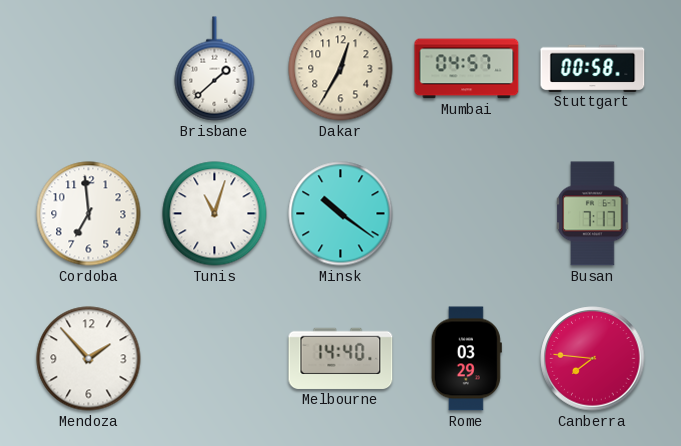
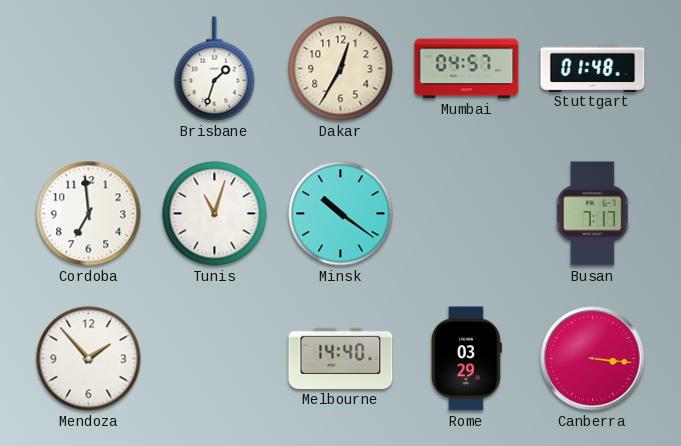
Brisbane: 1:38 -> 1:33 (215, 69)
Stuttgart: 00:58 -> 01:48 (593, 68)
Canberra: 7:46 -> 3:16 (593, 359)
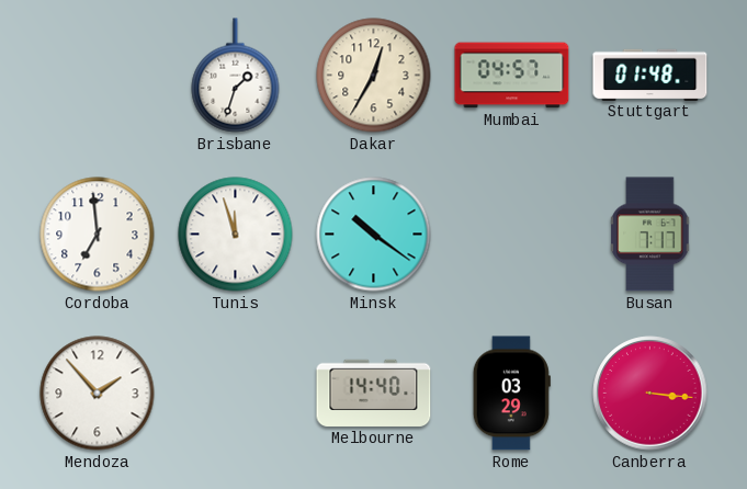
Tunis: 11:03 -> 11:57 (236, 235)
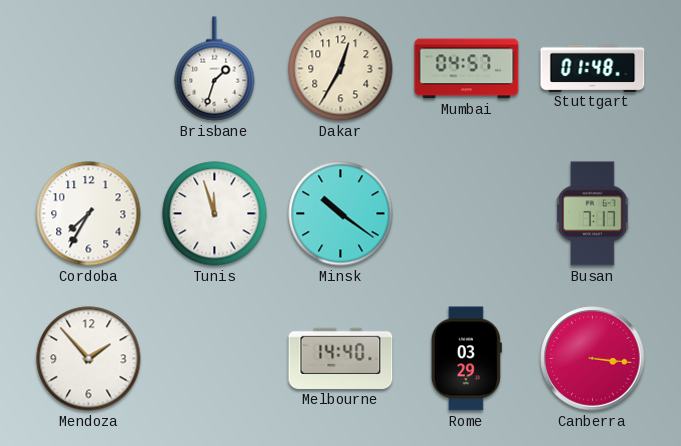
Cordoba: 6:59 -> 7:35 (89, 214)
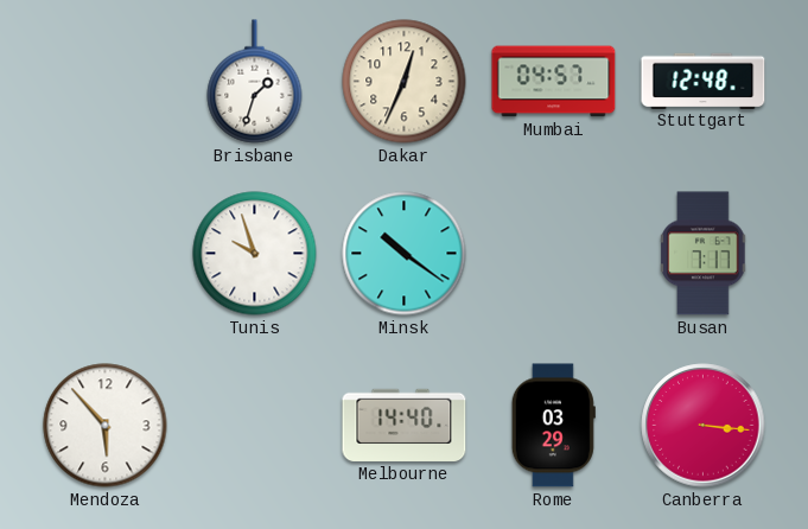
Dakar: 12:35 -> 12:34 (405, 82)
Stuttgart: 01:48 -> 12:48 (704, 81)
Cordoba: 7:35 -> none (89, 214)
Tunis: 11:57 -> 9:57 (255, 254)
Mendoza: 1:53 -> 5:53 (106, 426)
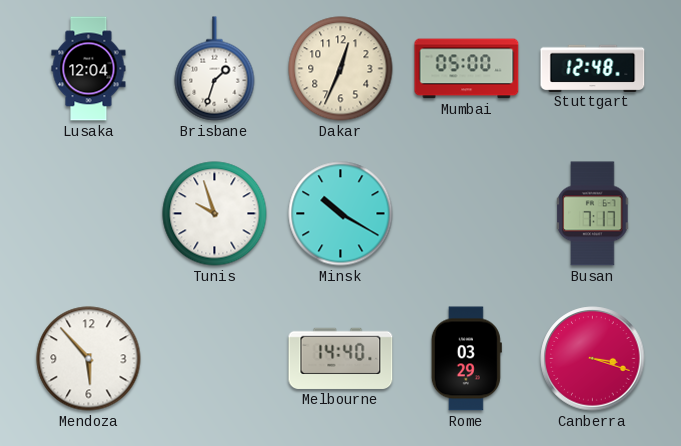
Lusaka: none -> 12:04 (89, 69)
Mumbai: 04:57 -> 05:00 (467, 69)
Minsk: 10:21 -> 10:20 (341, 214)
Canberra: 3:16 -> 3:18 (593, 359)
